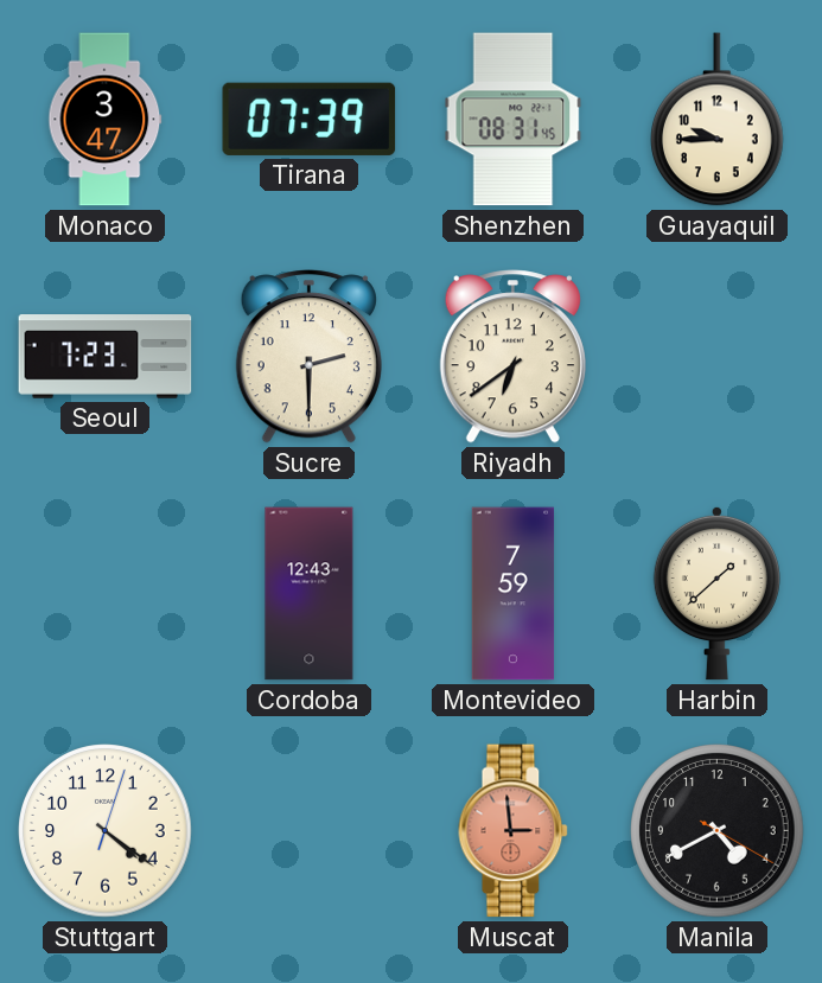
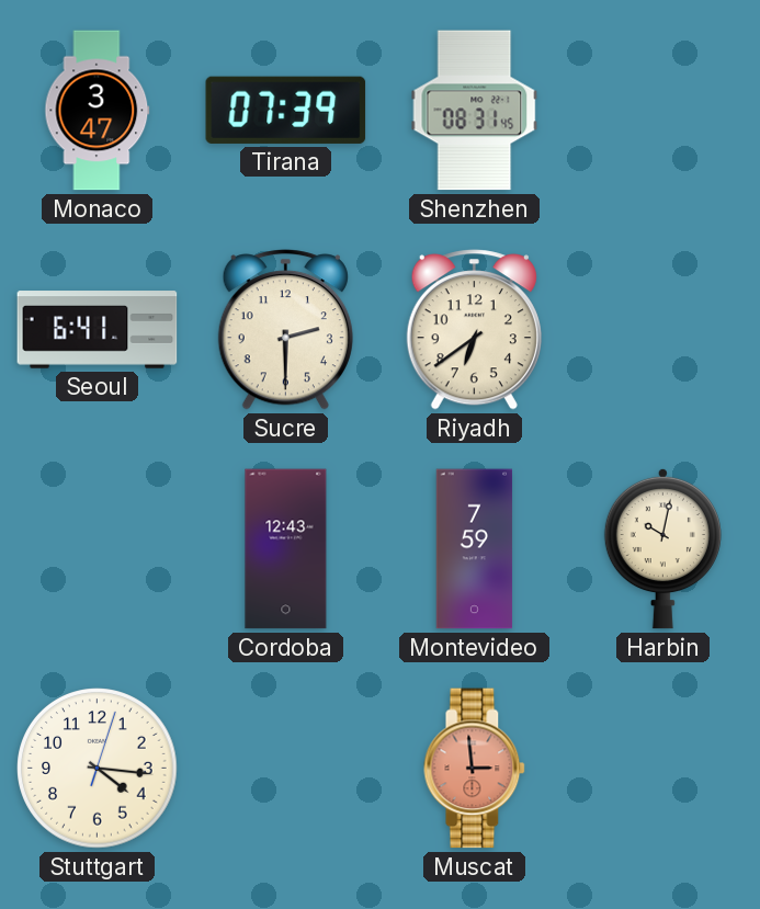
Guayaquil: 9:45 -> none (718, 120)
Seoul: 7:23 -> 6:41 (98, 330)
Harbin: 1:38 -> 10:02 (662, 548)
Stuttgart: 4:21 -> 4:16 (98, 769)
Manila: 4:40 -> none (718, 831)
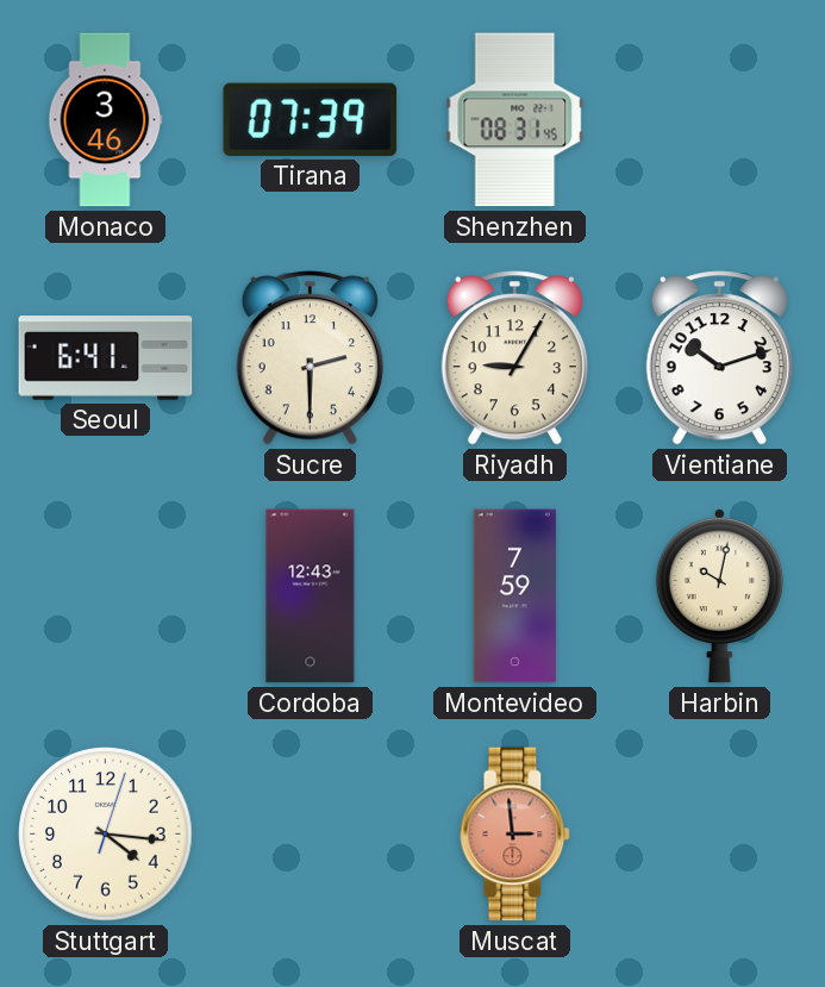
Monaco: 3:47 -> 3:46 (106, 120)
Riyadh: 6:39 -> 9:05 (514, 358)
Vientiane: none -> 10:12 (719, 358)
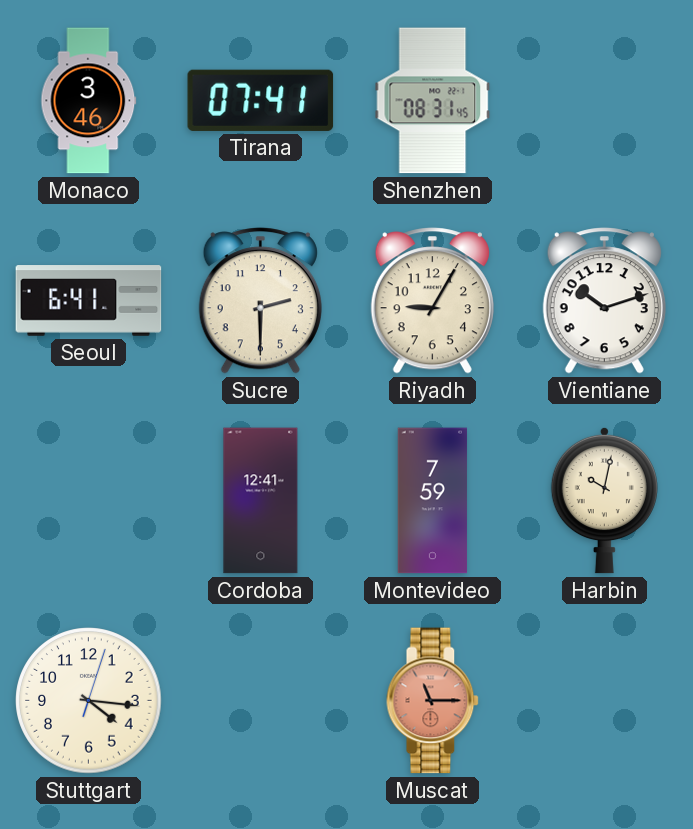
Tirana: 07:39 -> 07:41 (261, 100)
Cordoba: 12:43 -> 12:41 (261, 501)
Muscat: 2:59 -> 11:15 (433, 701)
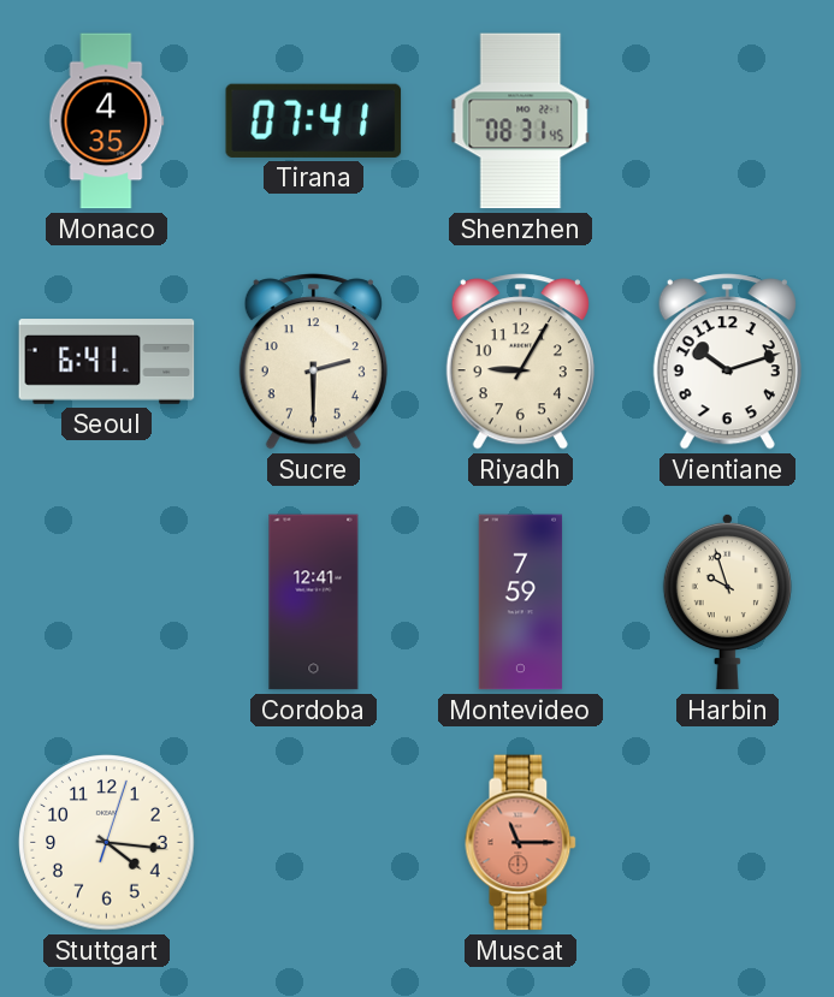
Monaco: 3:46 -> 4:35 (107, 121)
Harbin: 10:02 -> 9:57 (727, 601)
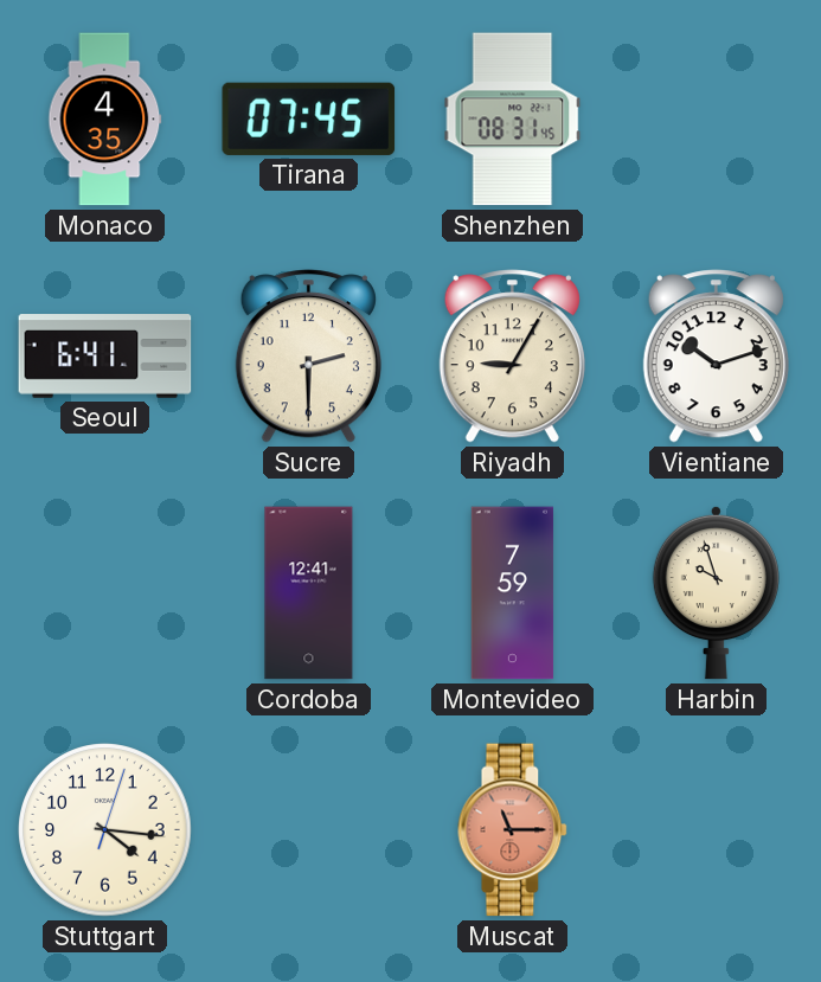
Tirana: 07:41 -> 07:45 (309, 118)
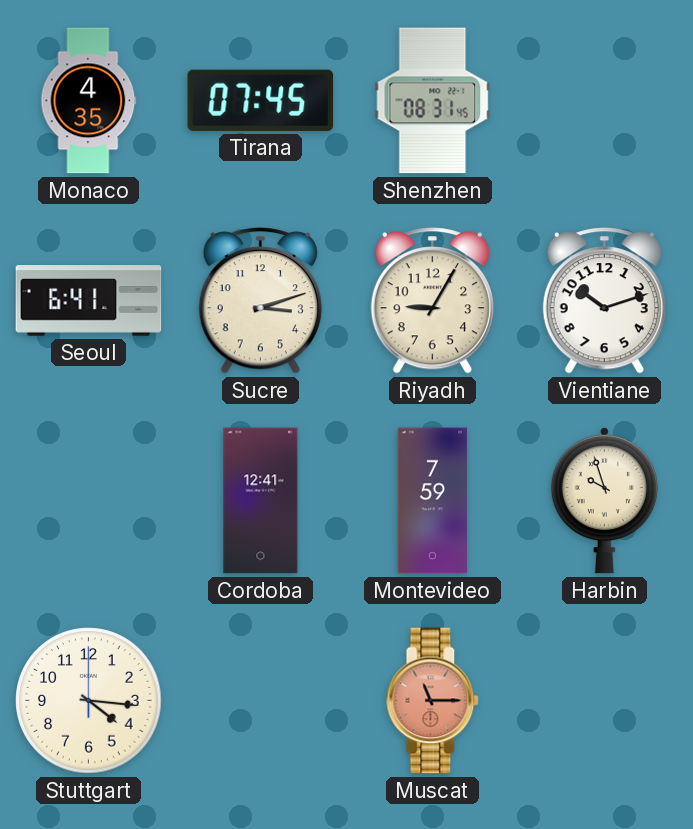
Sucre: 2:30 -> 3:12 (260, 301)
Stuttgart: 4:16:03 -> 4:16:00 (89, 701)
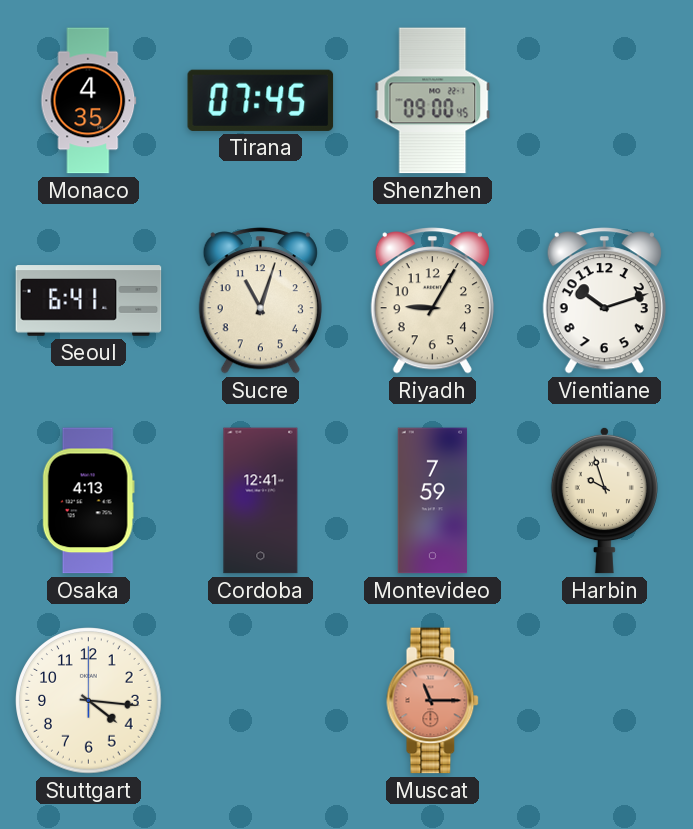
Shenzhen: 08:31 -> 09:00 (433, 101)
Sucre: 3:12 -> 11:03 (260, 301)
Osaka: none -> 4:13 (88, 501)
